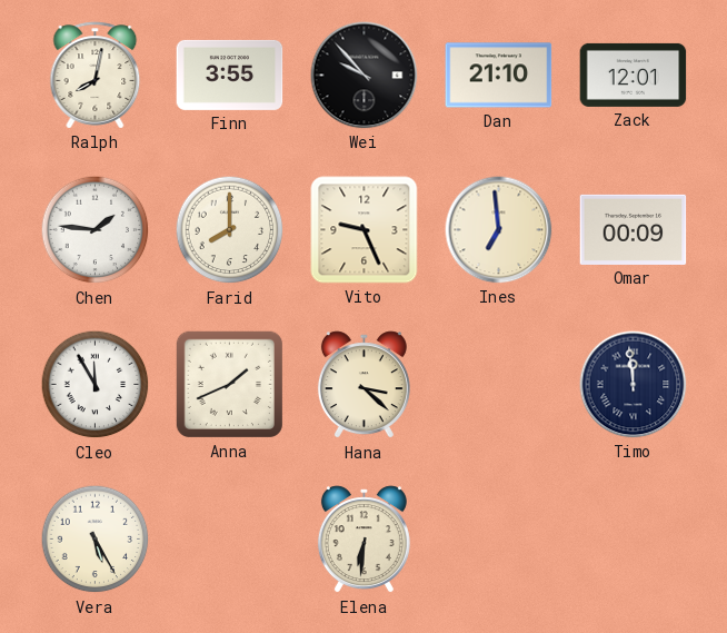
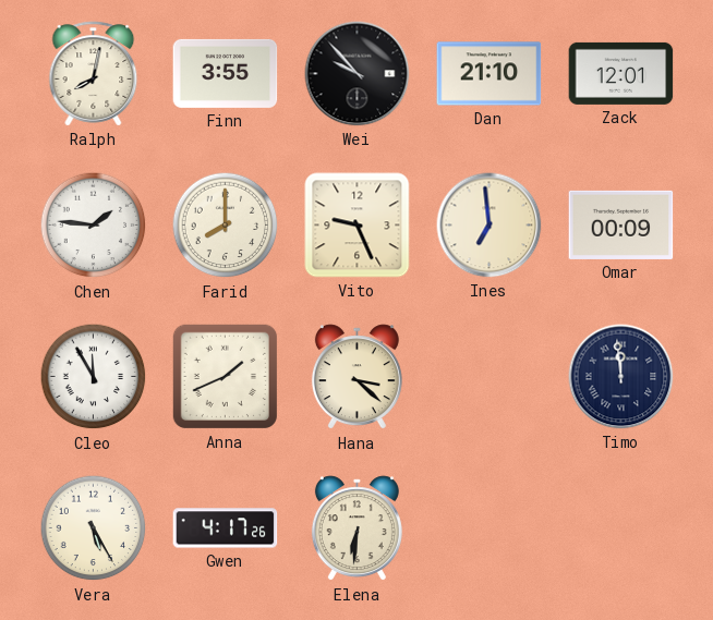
Gwen: none -> 4:17 (226, 528)
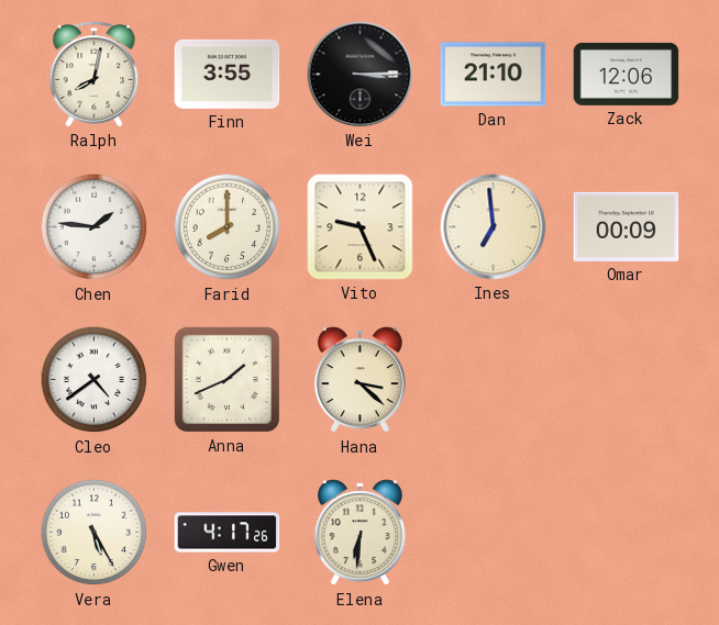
Wei: 9:53 -> 3:15 (361, 75)
Zack: 12:01 -> 12:06 (627, 74)
Cleo: 11:55 -> 4:39 (95, 380)
Timo: 11:59 -> none (621, 377)
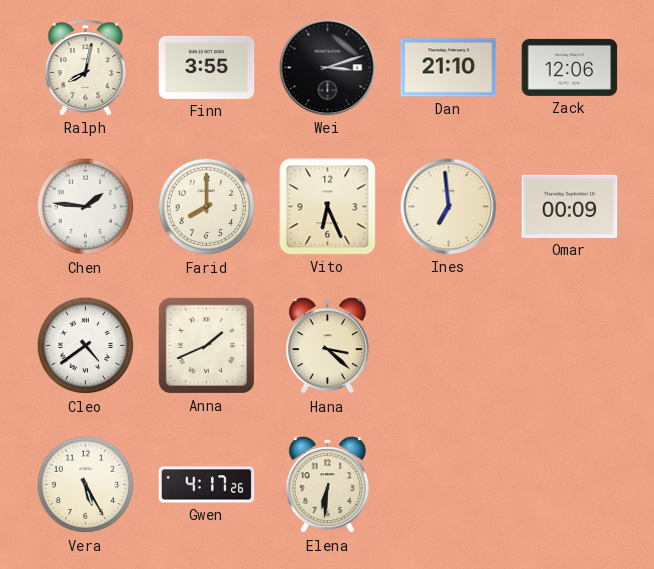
Wei: 3:15 -> 3:12 (328, 68)
Vito: 9:26 -> 6:26 (328, 207)
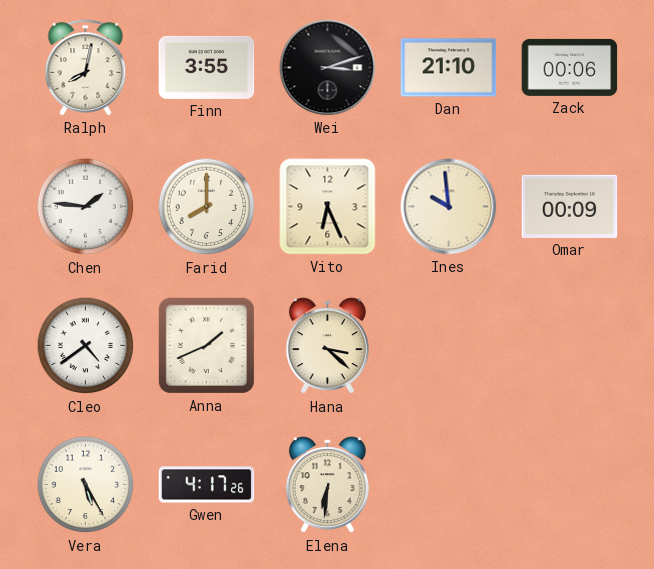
Zack: 12:06 -> 00:06 (570, 67)
Ines: 6:59 -> 9:59 (449, 207)
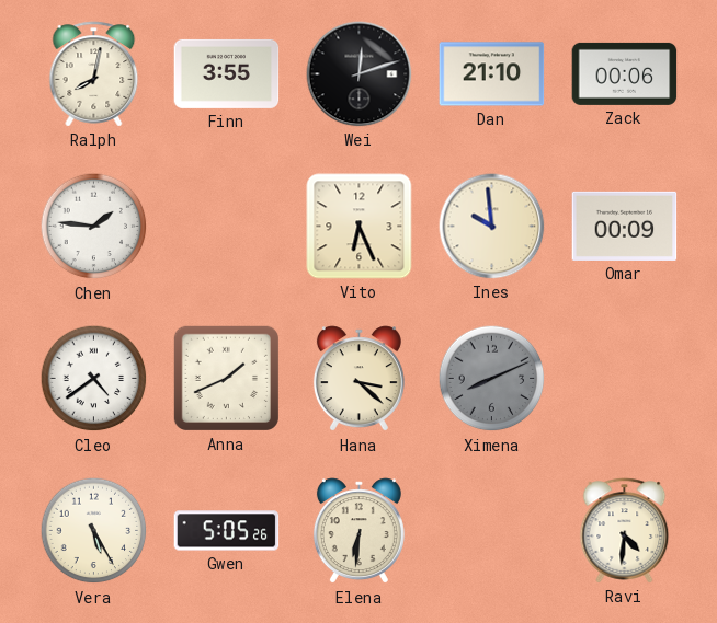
Wei: 3:12 -> 12:12 (360, 74)
Farid: 8:00 -> none (207, 207)
Ximena: none -> 8:11 (492, 379)
Gwen: 4:17 -> 5:05 (227, 531)
Ravi: none -> 4:31 (625, 531)
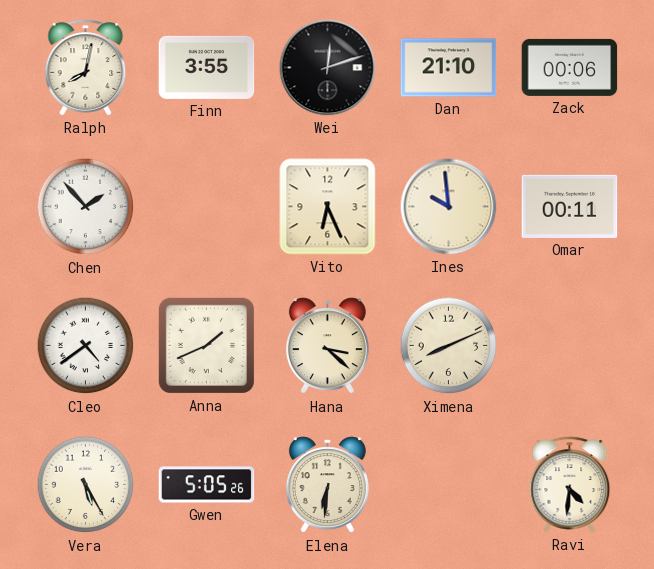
Chen: 1:46 -> 1:53 (86, 207)
Omar: 00:09 -> 00:11 (570, 206)
Ximena dial: grey -> cream (449, 346)
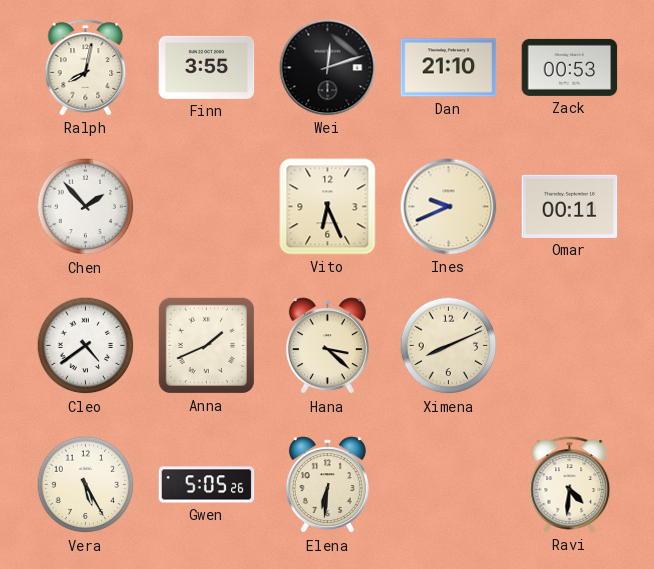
Zack: 00:06 -> 00:53 (570, 67)
Ines: 9:59 -> 9:41 (449, 207)
